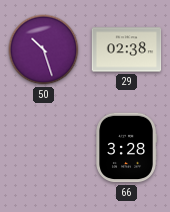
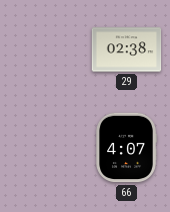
50: 10:27 -> none (44, 50)
66: 3:28 -> 4:07 (126, 148)
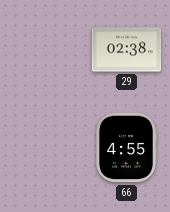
66: 4:07 -> 4:55 (126, 148)
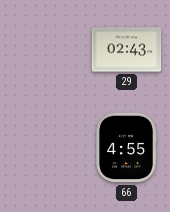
29: 02:38 -> 02:43 (127, 50)
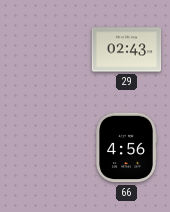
66: 4:55 -> 4:56 (126, 148)
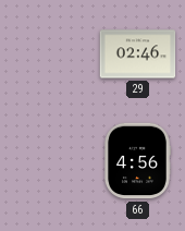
29: 02:43 -> 02:46 (138, 54)
